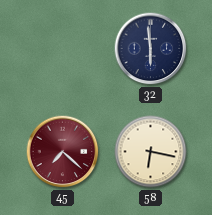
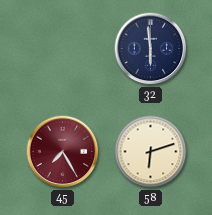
45: 7:22 -> 7:25 (63, 152)
58: 6:17 -> 6:12 (151, 152)
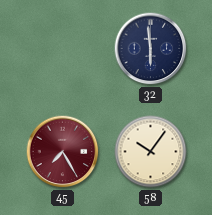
58: 6:12 -> 10:06 (151, 152)
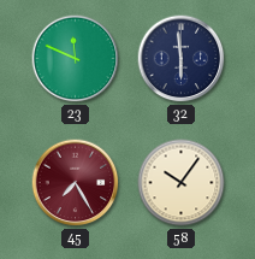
23: none -> 11:49 (76, 59)
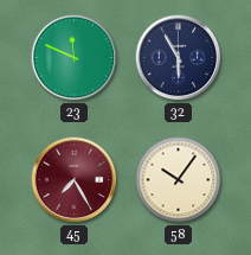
32: 5:59 -> 5:55 (179, 58)
